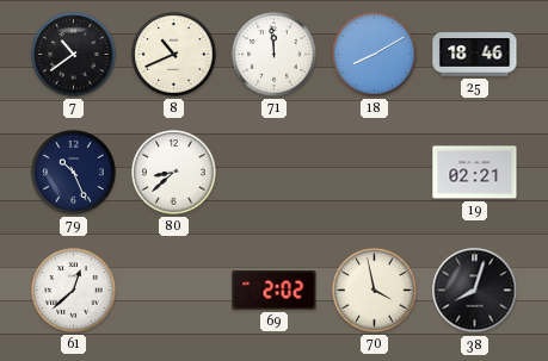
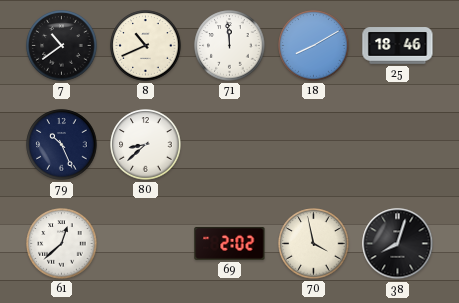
19: 02:21 -> none (475, 173)
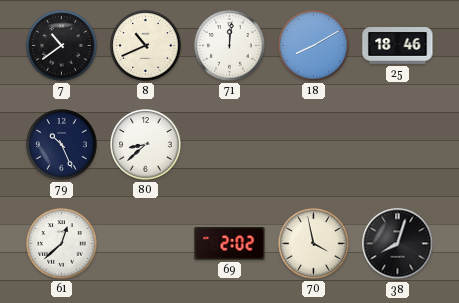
71: 11:59 -> 12:01 (230, 46)
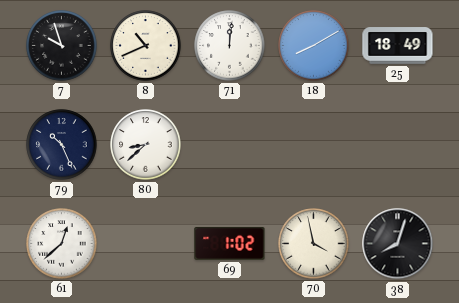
7: 10:39 -> 9:57 (62, 46)
25: 18:46 -> 18:49 (398, 46)
69: 2:02 -> 1:02 (230, 243)
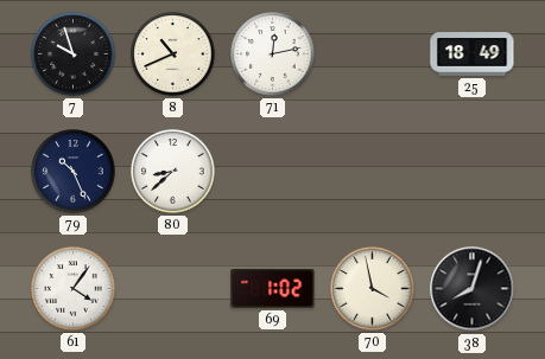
71: 12:01 -> 12:13 (273, 55)
18: 8:10 -> none (314, 46)
61: 12:38 -> 4:06 (74, 289)
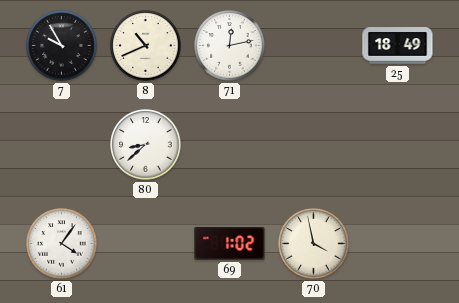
7: 9:57 -> 9:55 (62, 46)
79: 10:26 -> none (74, 172)
38: 8:03 -> none (473, 289)
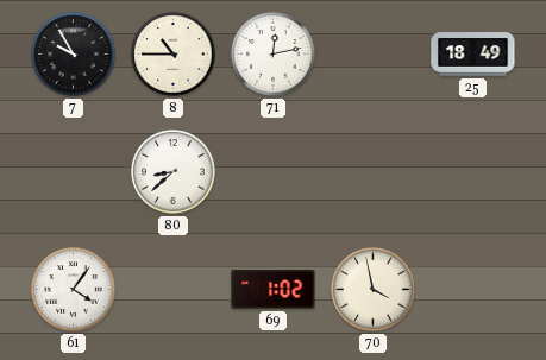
8: 10:41 -> 10:45 (174, 55)
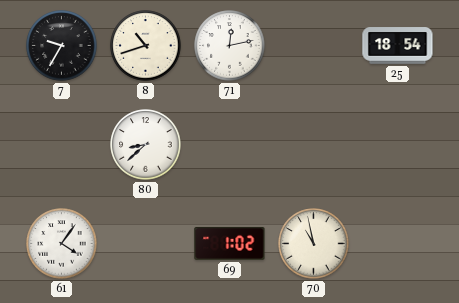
7: 9:55 -> 9:35 (62, 46)
8: 10:45 -> 10:42 (146, 46)
25: 18:49 -> 18:54 (398, 46)
70: 3:58 -> 10:58 (314, 244)
